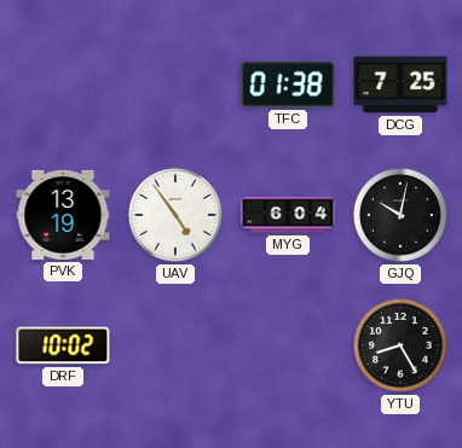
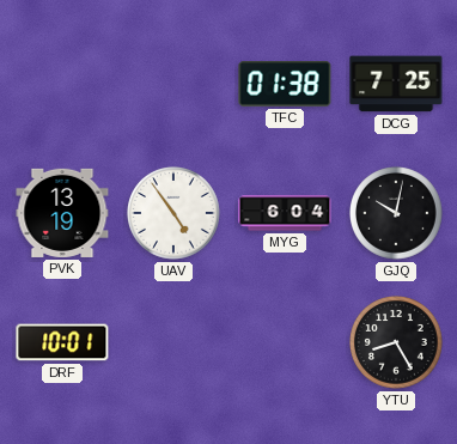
DRF: 10:02 -> 10:01 (62, 342)
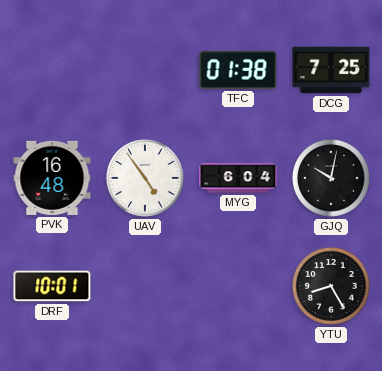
PVK: 13:19 -> 16:48 (52, 178)
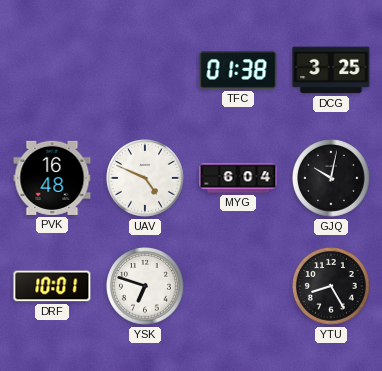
DCG: 7:25 -> 3:25 (331, 70)
UAV: 4:54 -> 4:49 (146, 179)
YSK: none -> 6:48 (146, 287)
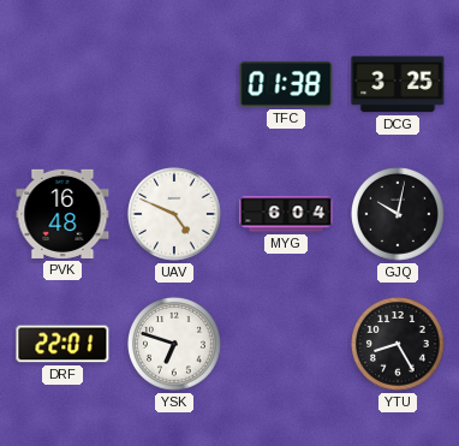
DRF: 10:01 -> 22:01 (62, 344)
